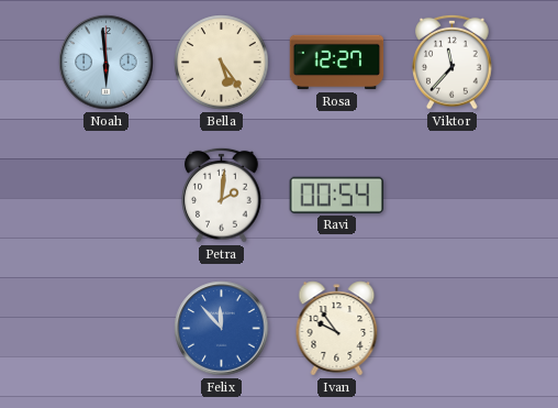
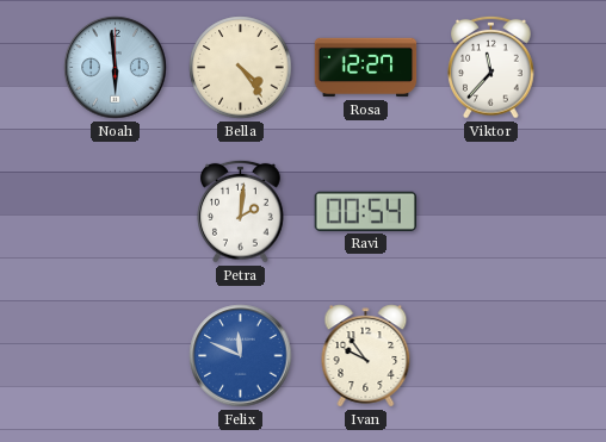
Bella: 5:24 -> 4:24 (241, 68)
Felix: 11:53 -> 11:49 (241, 356)
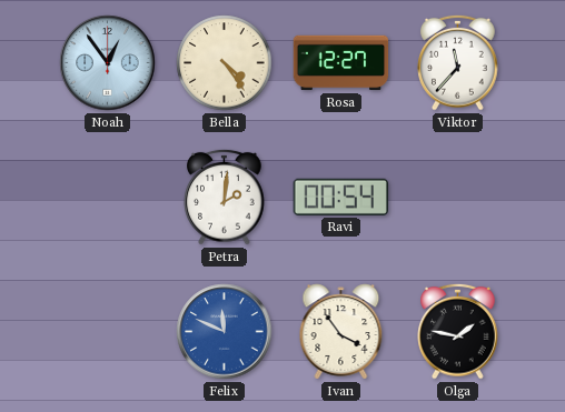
Noah: 5:59 -> 12:54 (108, 63)
Ivan: 9:54 -> 3:54 (341, 332)
Olga: none -> 1:47 (458, 331)
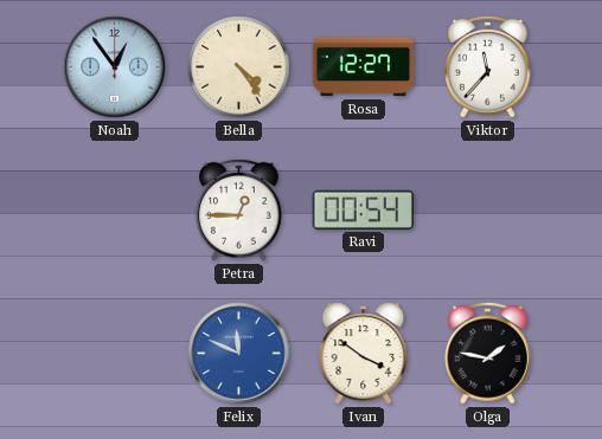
Petra: 2:01 -> 12:45 (239, 209)
Ivan: 3:54 -> 3:51 (364, 354)
